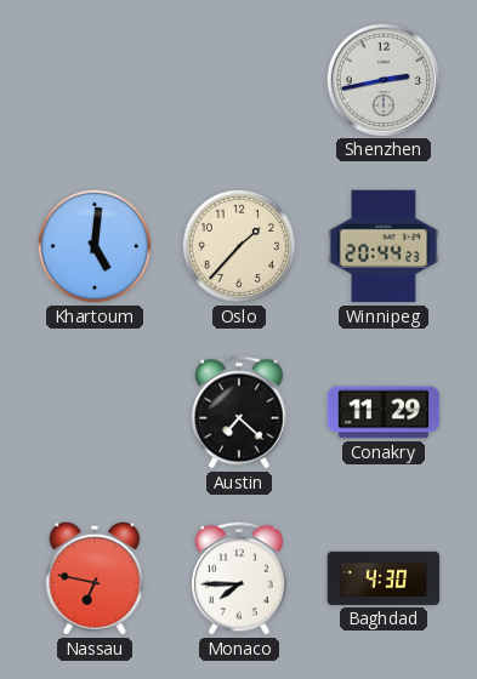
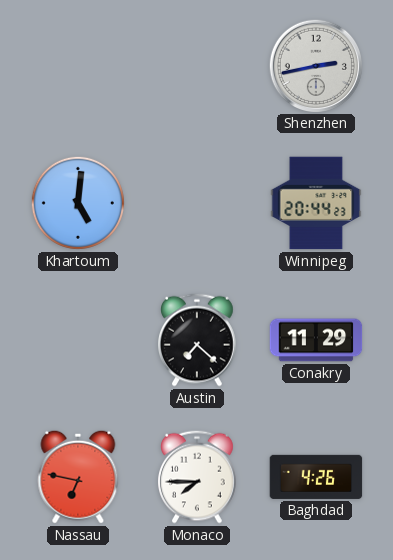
Oslo: 1:37 -> none (239, 246)
Baghdad: 4:30 -> 4:26 (316, 477)
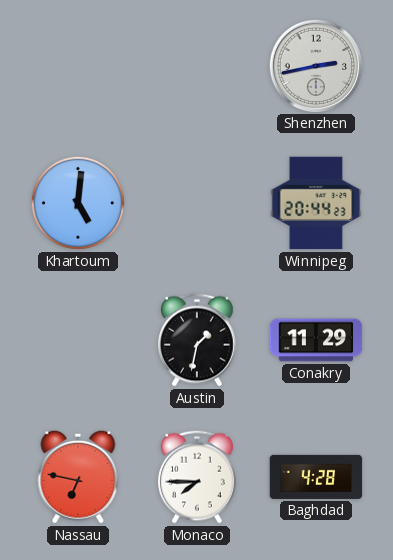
Austin: 7:22 -> 1:32 (198, 340)
Baghdad: 4:26 -> 4:28 (316, 477)
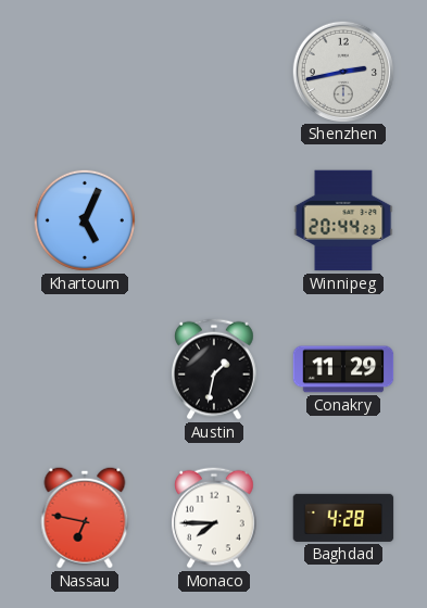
Khartoum: 5:01 -> 5:04 (85, 220)
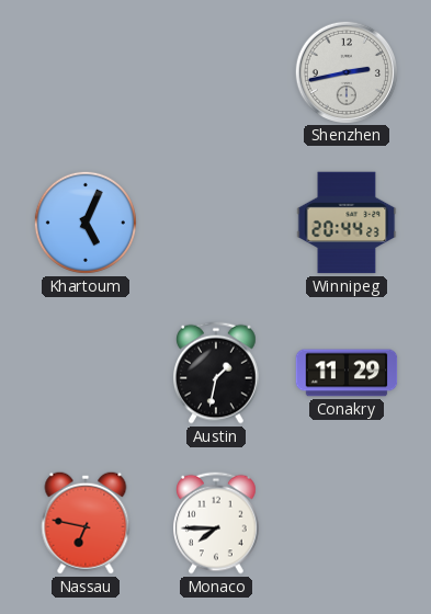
Baghdad: 4:28 -> none (343, 518)
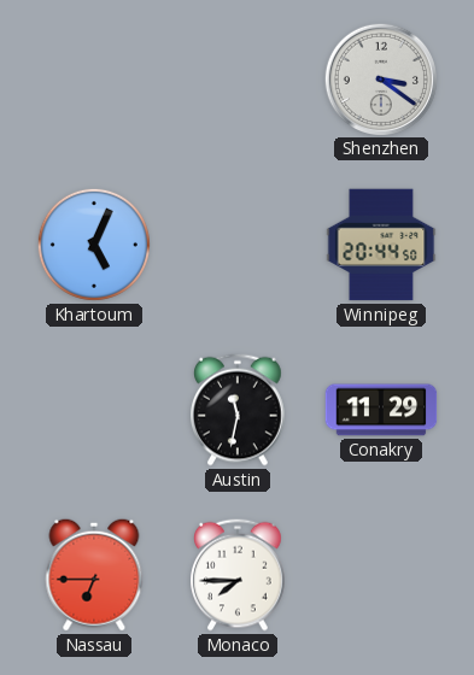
Shenzhen: 2:43 -> 3:21 (380, 78)
Winnipeg: 20:44:23 -> 20:44:50 (381, 245)
Austin: 1:32 -> 11:32 (239, 410)
Nassau: 6:47 -> 6:45 (94, 575)
